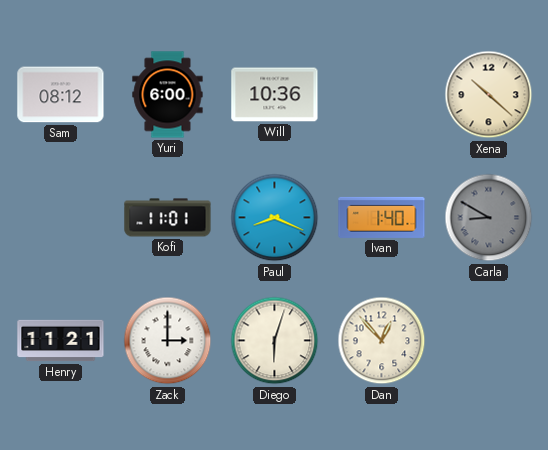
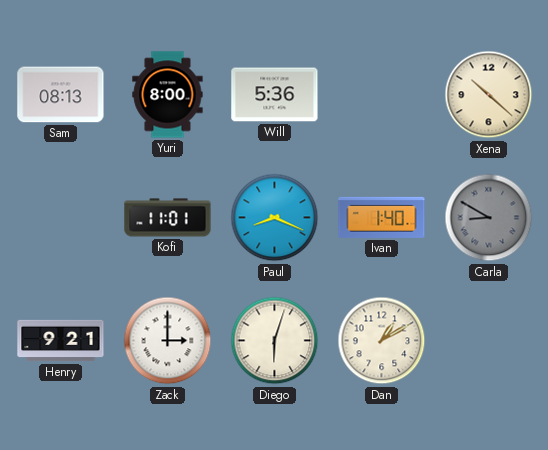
Sam: 08:12 -> 08:13 (61, 95)
Yuri: 6:00 -> 8:00 (168, 95)
Will: 10:36 -> 5:36 (275, 95)
Henry: 11:21 -> 9:21 (61, 341)
Dan: 12:53 -> 1:10 (382, 341)
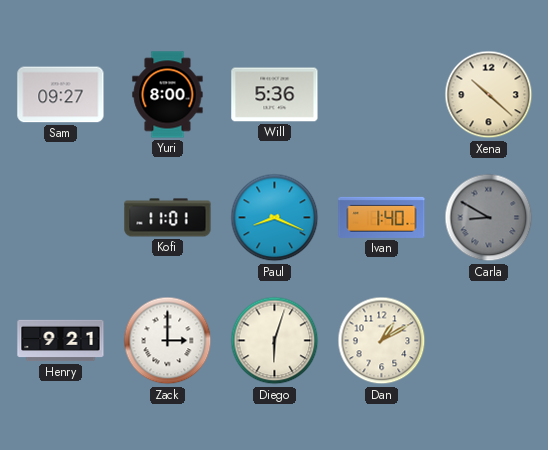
Sam: 08:13 -> 09:27 (61, 95)
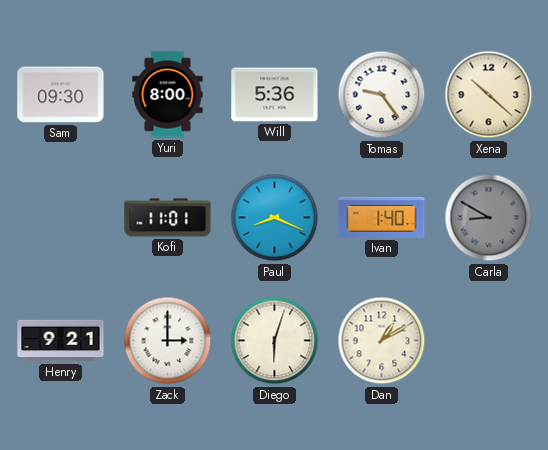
Sam: 09:27 -> 09:30 (61, 95)
Tomas: none -> 9:24 (382, 95)
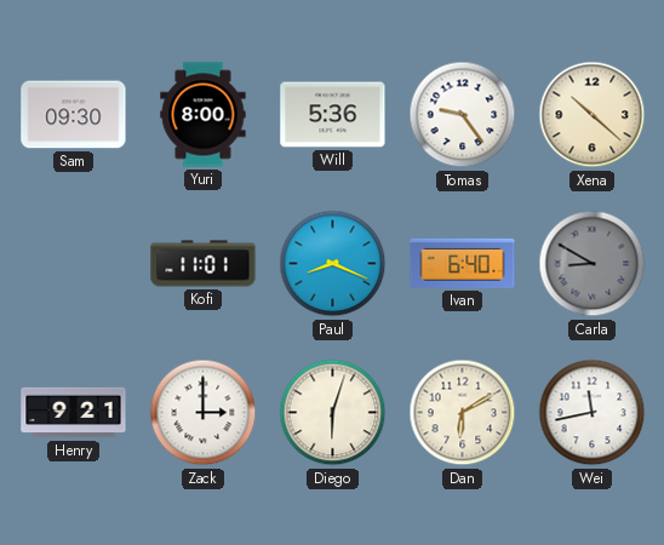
Ivan: 1:40 -> 6:40 (463, 263)
Dan: 1:10 -> 6:10 (463, 413)
Wei: none -> 11:43 (593, 413)
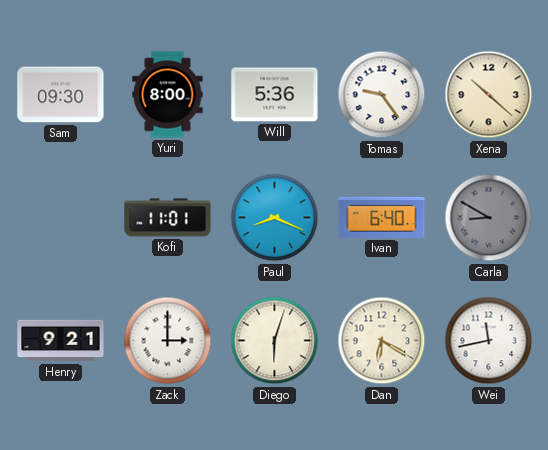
Dan: 6:10 -> 6:20 (382, 341)
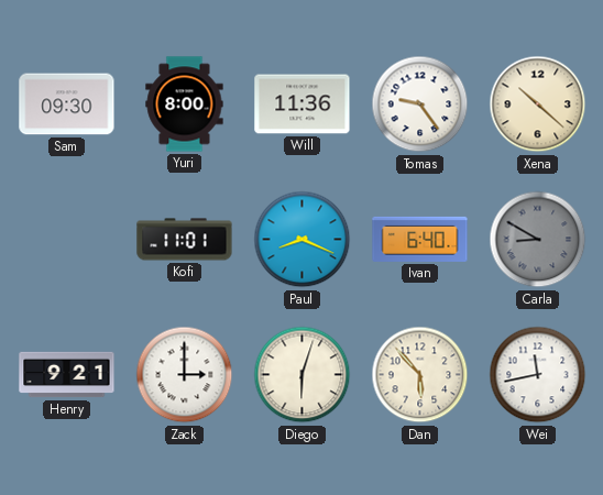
Will: 5:36 -> 11:36 (303, 105)
Dan: 6:20 -> 5:53 (420, 375)
